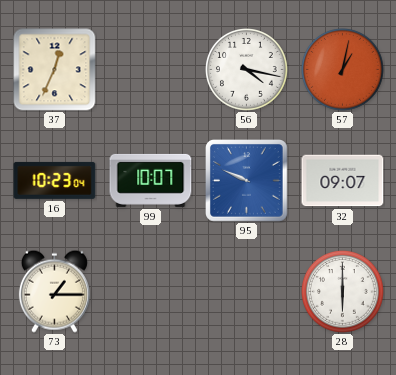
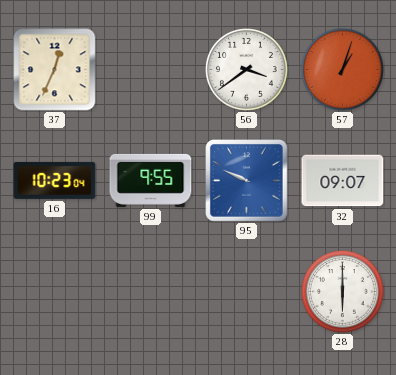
56: 4:17 -> 3:39 (247, 70)
57: 1:02 -> 1:03 (343, 70)
99: 10:07 -> 9:55 (151, 180)
73: 1:15 -> none (54, 291)
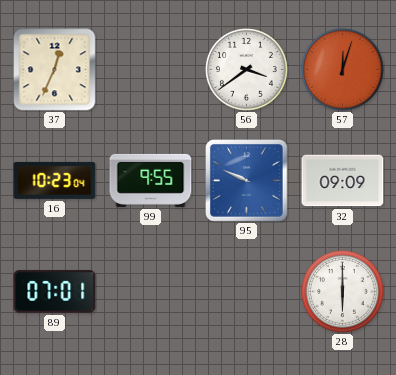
57: 1:03 -> 12:03 (343, 70)
32: 09:07 -> 09:09 (343, 181)
89: none -> 07:01 (55, 292)
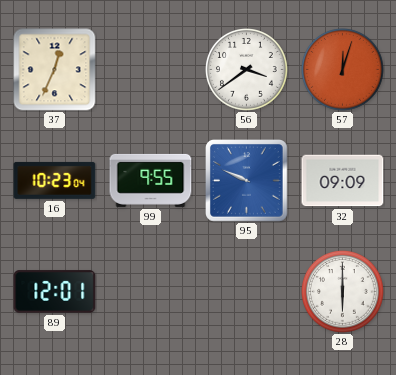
89: 07:01 -> 12:01 (55, 292)
